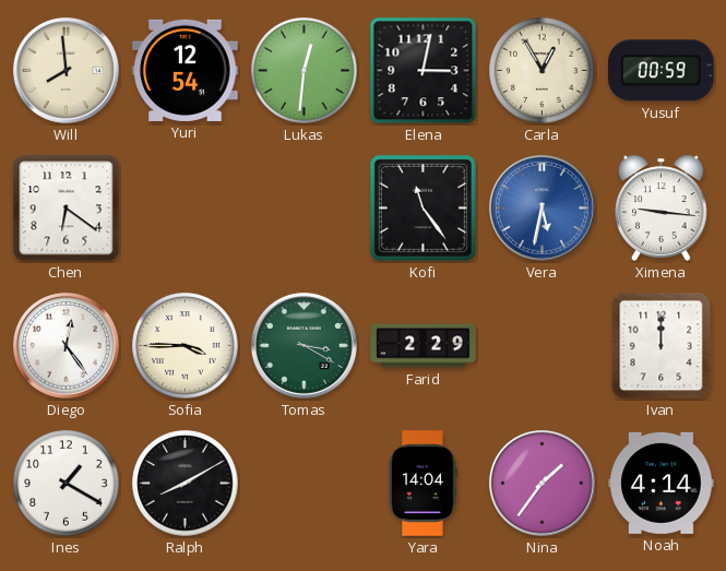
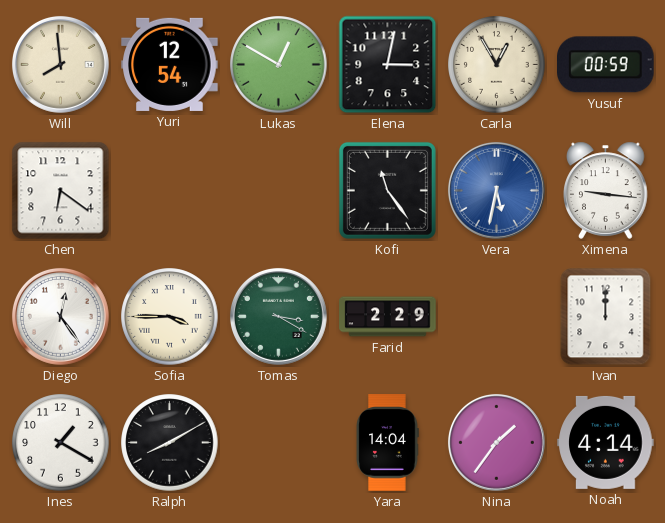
Lukas: 12:31 -> 12:50 (279, 65)
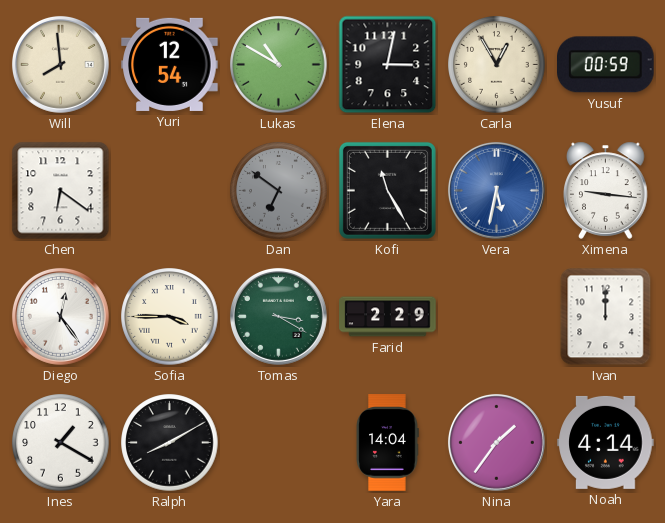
Lukas: 12:50 -> 10:50 (279, 65)
Dan: none -> 6:51 (279, 191)
Kofi: 11:24 -> 11:25 (387, 190)
